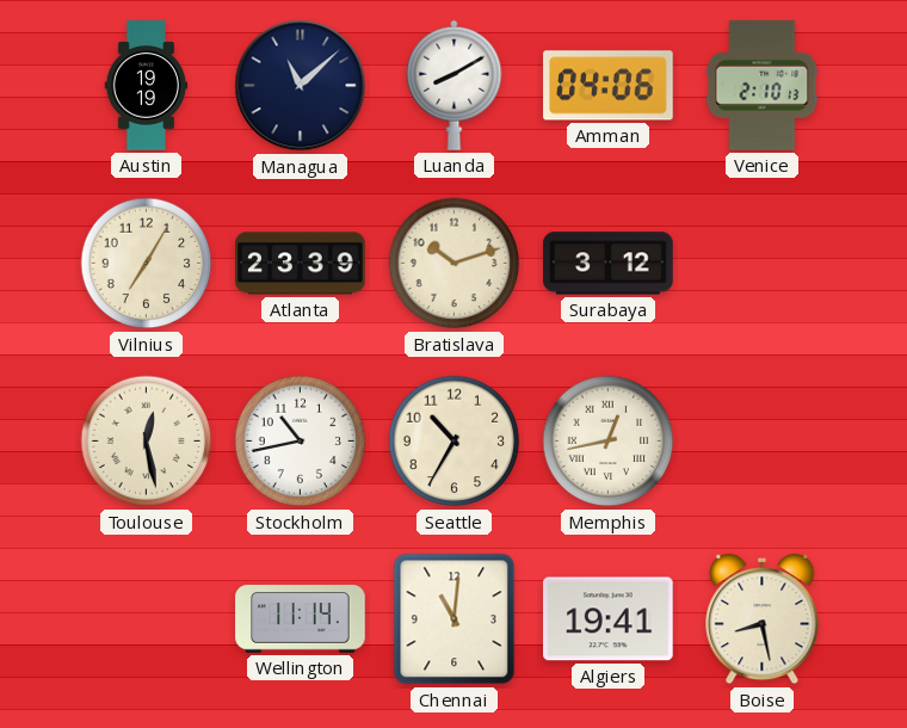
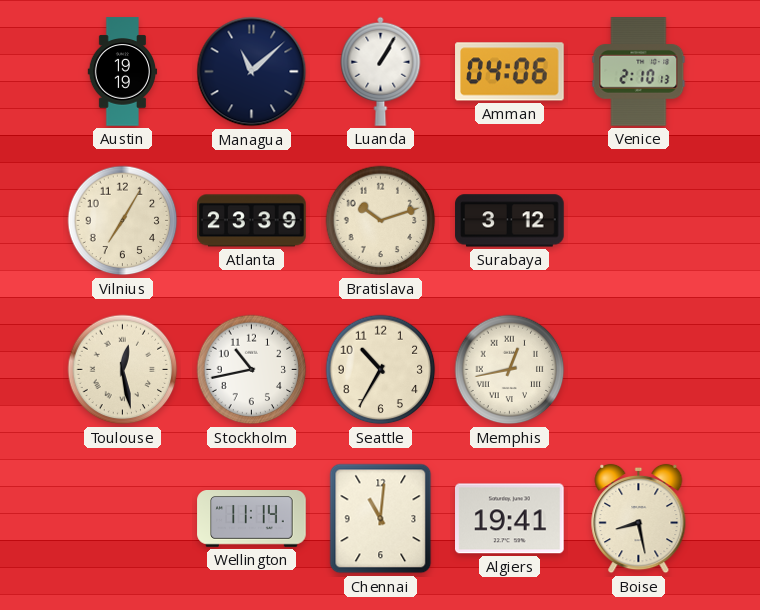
Luanda: 8:10 -> 1:05 (381, 71)
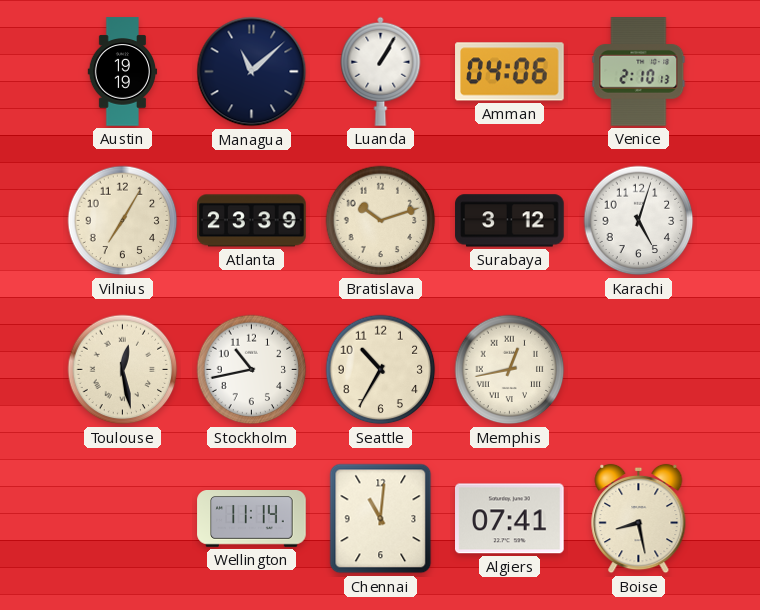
Karachi: none -> 5:03 (639, 221)
Algiers: 19:41 -> 07:41 (510, 519)
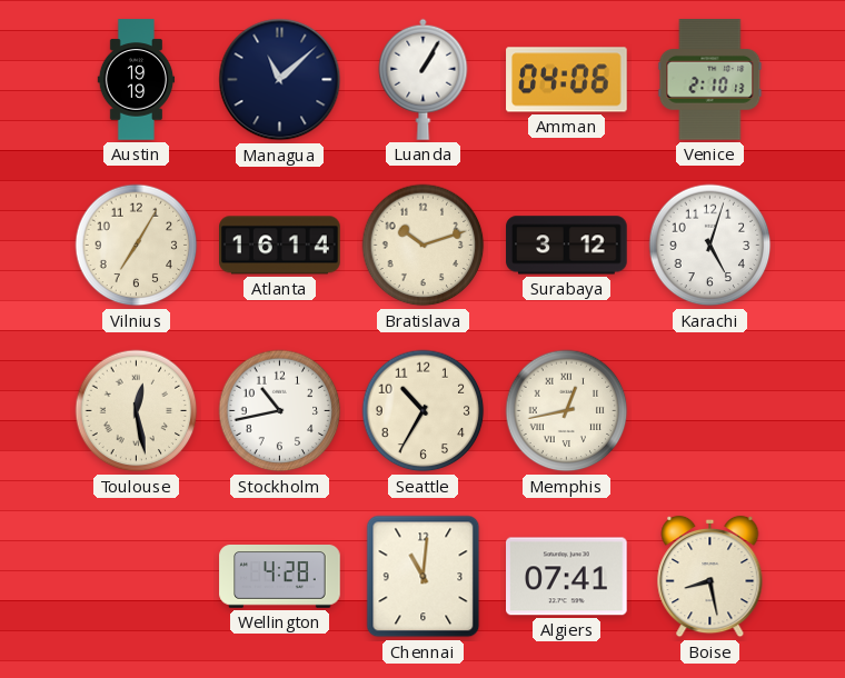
Atlanta: 23:39 -> 16:14 (280, 246)
Wellington: 11:14 -> 4:28 (280, 577)
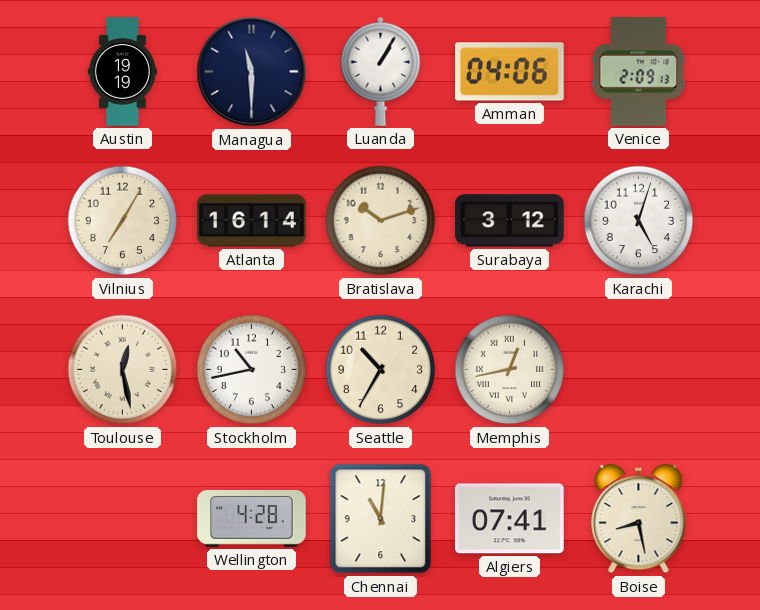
Managua: 11:08 -> 11:30 (252, 72)
Venice: 2:10 -> 2:09 (639, 72)
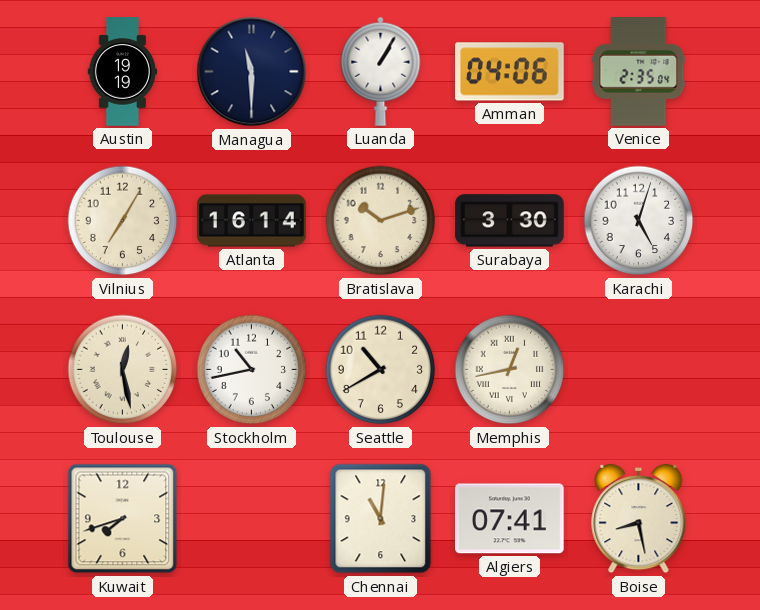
Venice: 2:09 -> 2:35 (639, 72)
Surabaya: 3:12 -> 3:30 (510, 221)
Seattle: 10:35 -> 10:40 (381, 370)
Kuwait: none -> 7:42 (123, 519)
Wellington: 4:28 -> none (252, 519)
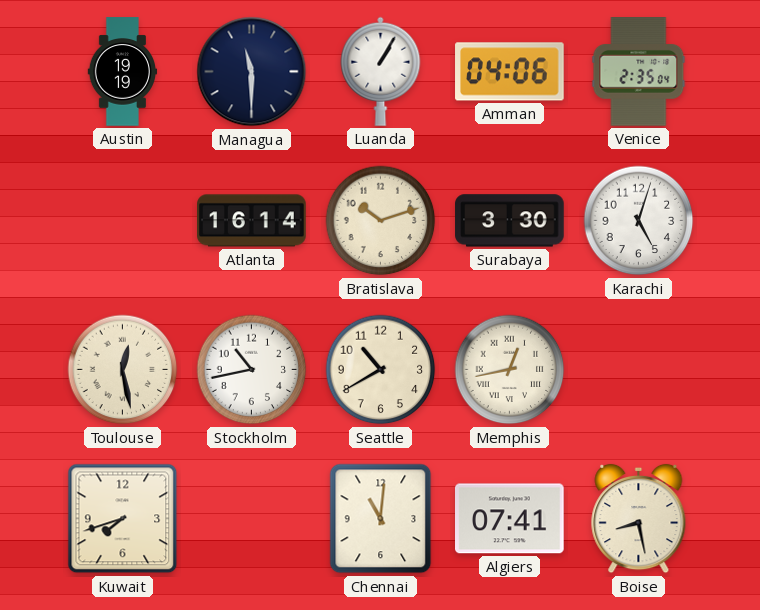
Vilnius: 7:05 -> none (123, 221)
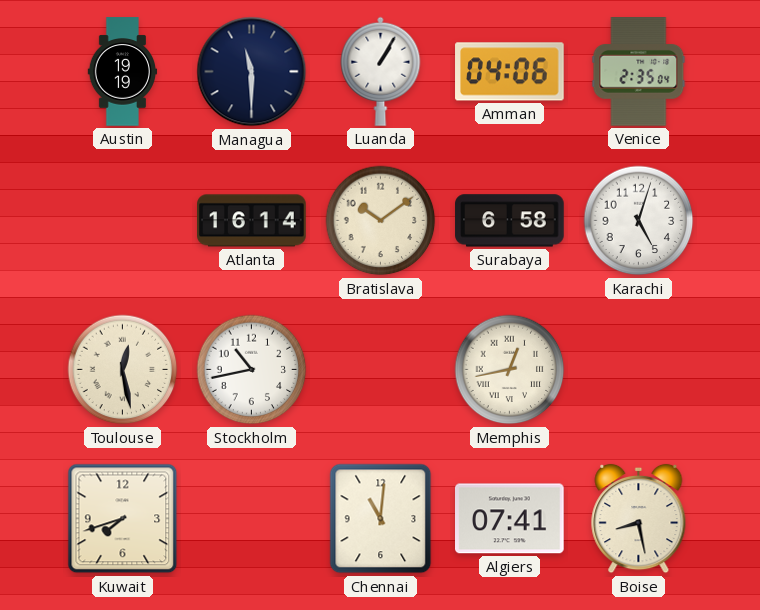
Bratislava: 10:12 -> 10:09 (381, 221)
Surabaya: 3:30 -> 6:58 (510, 221)
Seattle: 10:40 -> none (381, 370)
